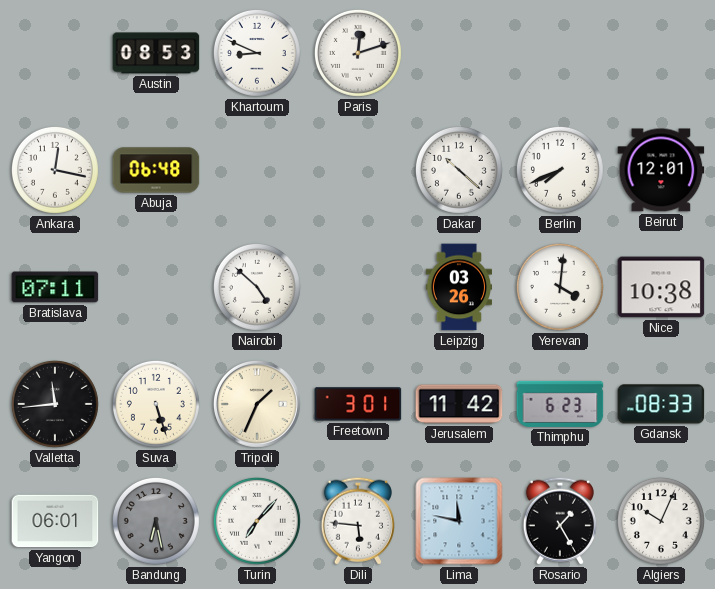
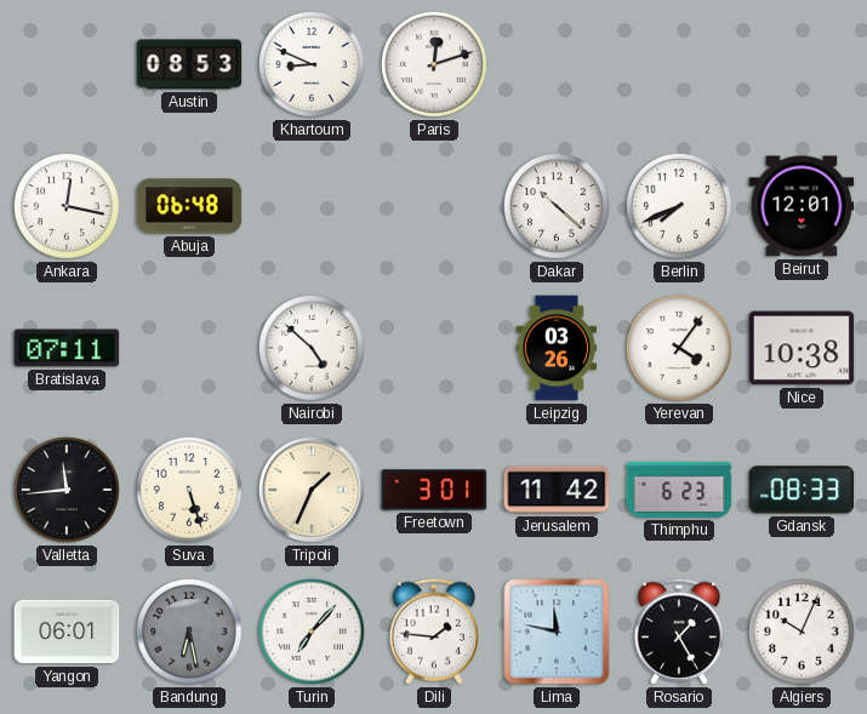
Yerevan: 4:01 -> 4:06 (679, 348)
Dili: 5:46 -> 1:46 (434, 632)
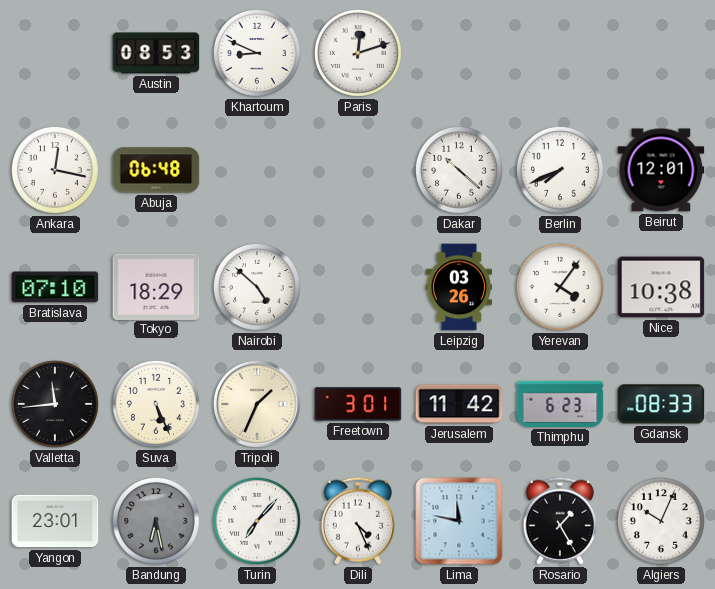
Bratislava: 07:11 -> 07:10 (55, 287)
Tokyo: none -> 18:29 (156, 286)
Suva: 5:27 -> 5:26 (156, 404)
Yangon: 06:01 -> 23:01 (55, 521)
Dili: 1:46 -> 4:26 (358, 521)
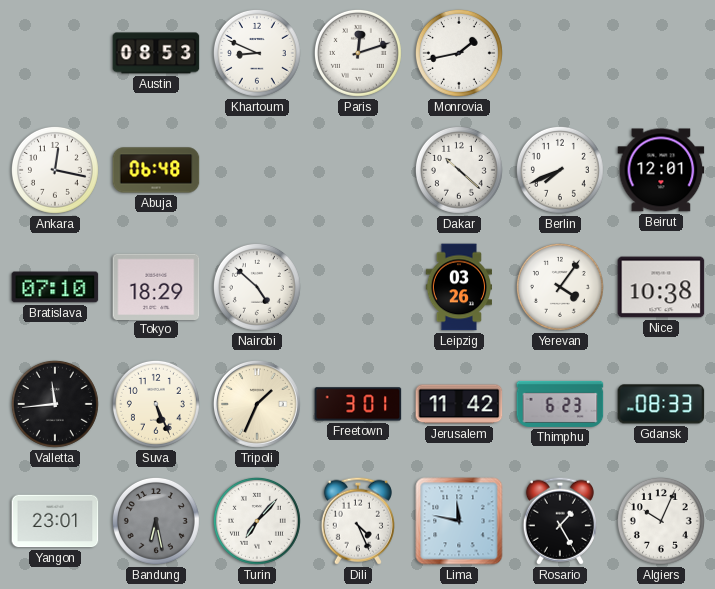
Monrovia: none -> 1:43 (459, 53)
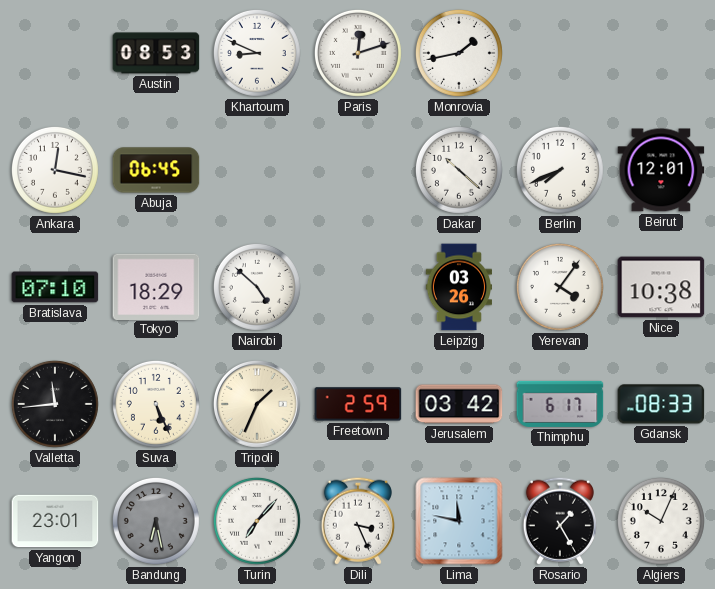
Abuja: 06:48 -> 06:45 (156, 170)
Freetown: 3:01 -> 2:59 (358, 404)
Jerusalem: 11:42 -> 03:42 (459, 404)
Thimphu: 6:23 -> 6:17 (560, 404)
Dili: 4:26 -> 3:26 (358, 521)
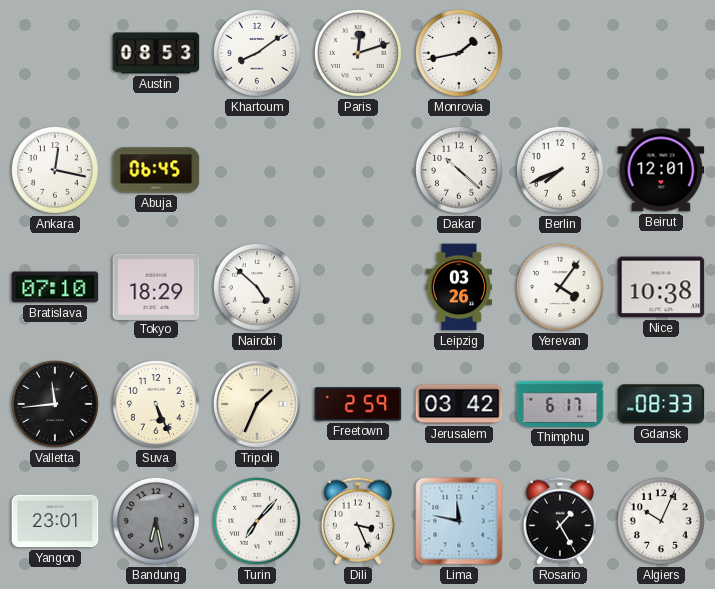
Khartoum: 8:49 -> 8:09 (257, 53)
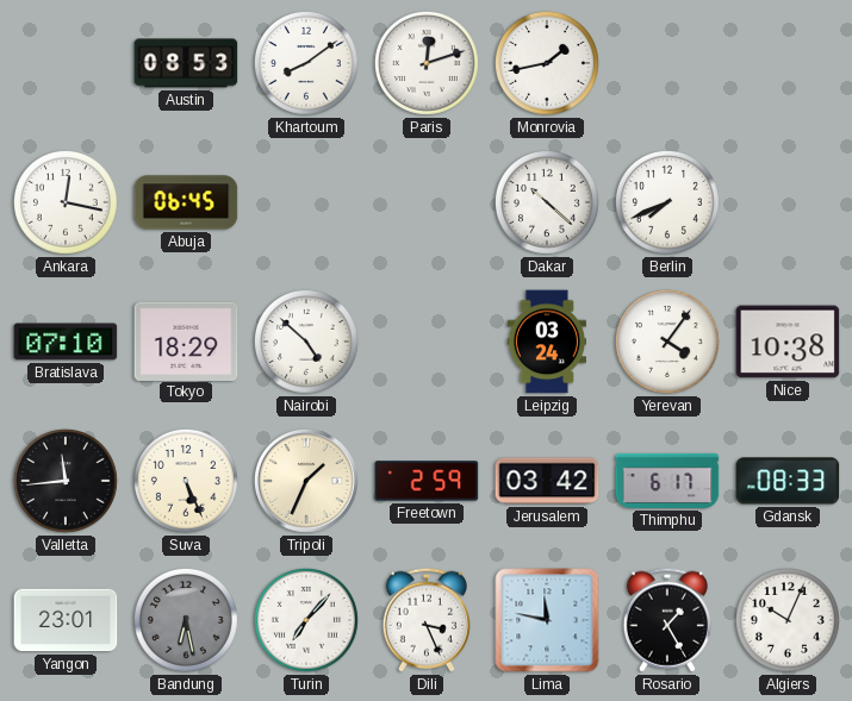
Beirut: 12:01 -> none (661, 170)
Leipzig: 03:26 -> 03:24 (546, 342)
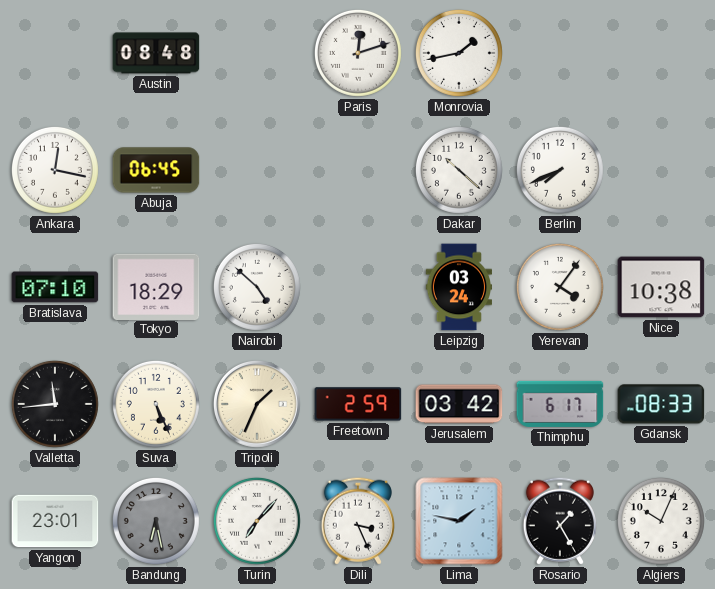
Austin: 08:53 -> 08:48 (156, 53)
Khartoum: 8:09 -> none (306, 63)
Lima: 11:47 -> 1:47 (459, 521)
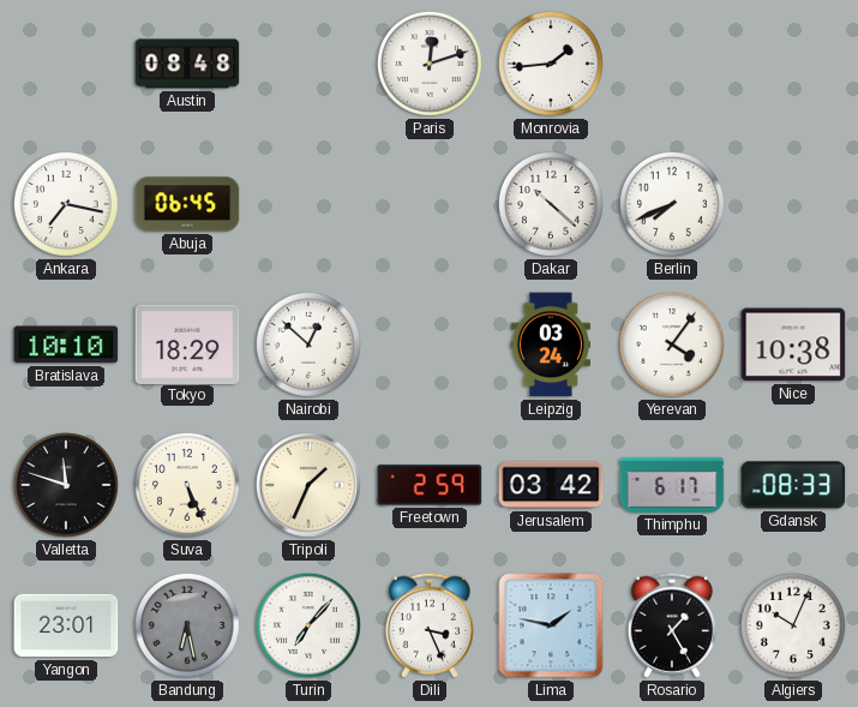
Monrovia: 1:43 -> 1:44 (551, 64)
Ankara: 12:17 -> 7:17 (66, 204)
Bratislava: 07:10 -> 10:10 (66, 344)
Nairobi: 4:52 -> 12:52 (308, 344)
Valletta: 11:44 -> 11:48 (66, 485)
